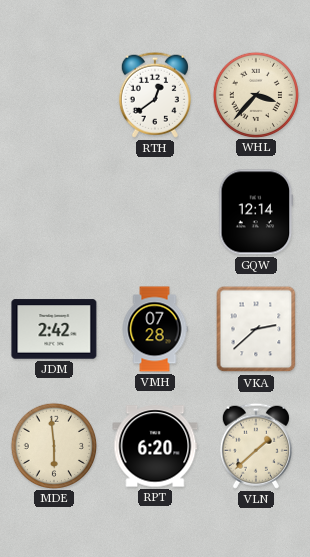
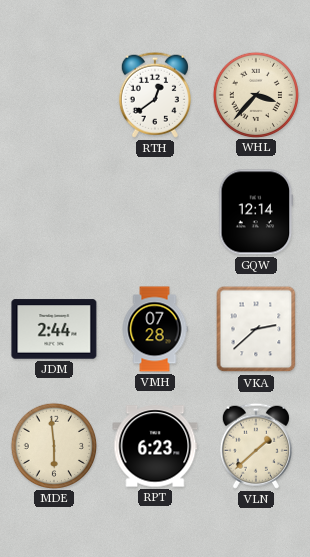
JDM: 2:42 -> 2:44 (54, 329)
RPT: 6:20 -> 6:23 (155, 446)
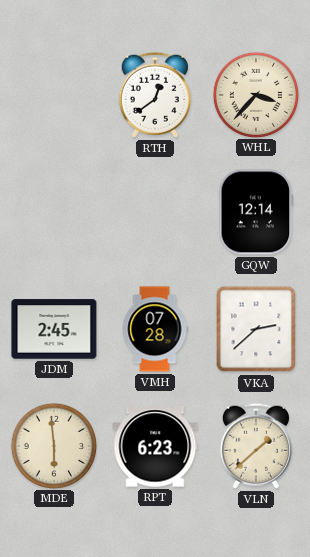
JDM: 2:44 -> 2:45 (54, 329)
